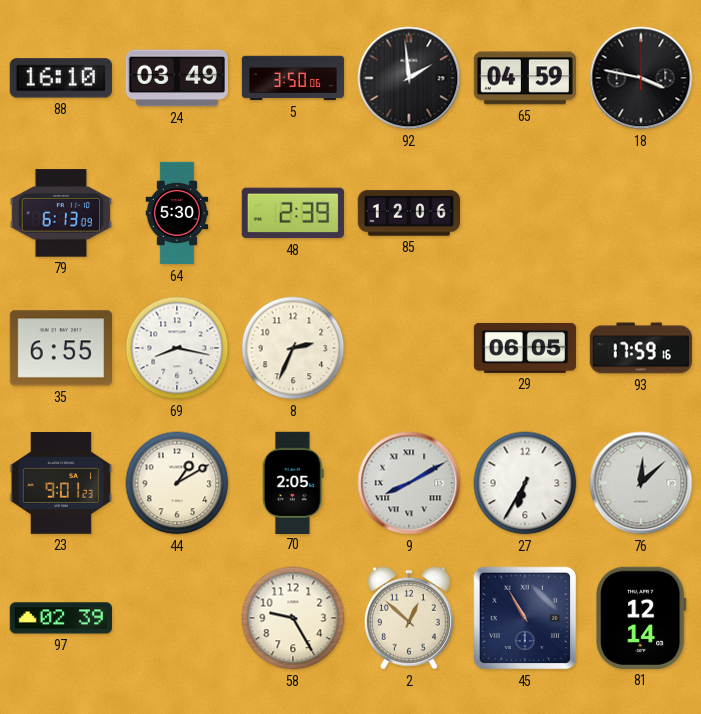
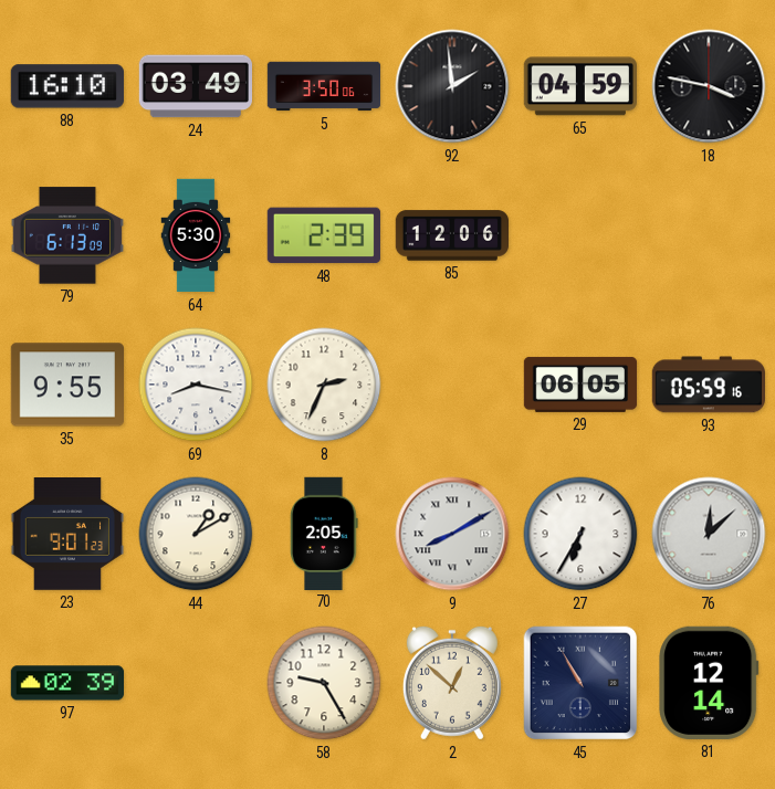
35: 6:55 -> 9:55 (66, 385)
93: 17:59 -> 05:59 (708, 385)
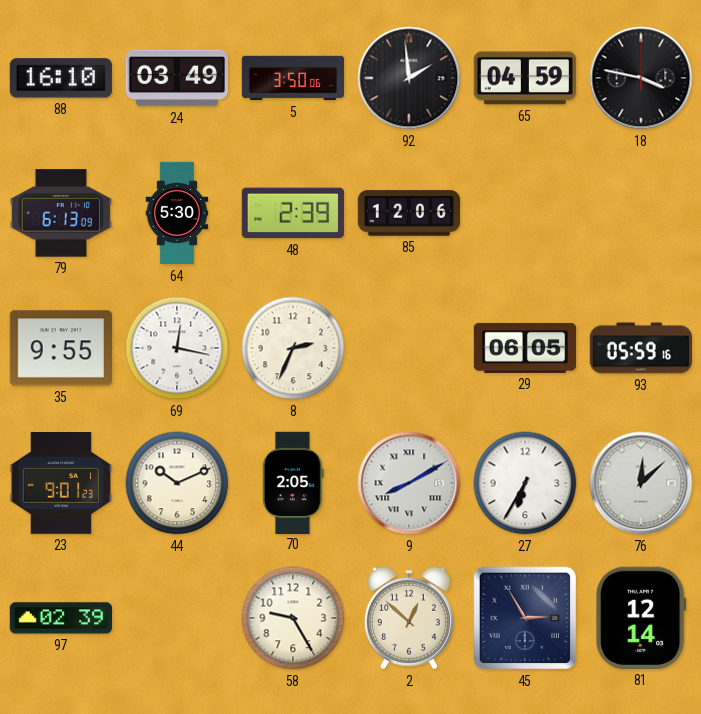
69: 8:17 -> 12:17 (177, 348)
44: 1:10 -> 10:11 (177, 483)
45: 10:55 -> 2:55 (525, 618)
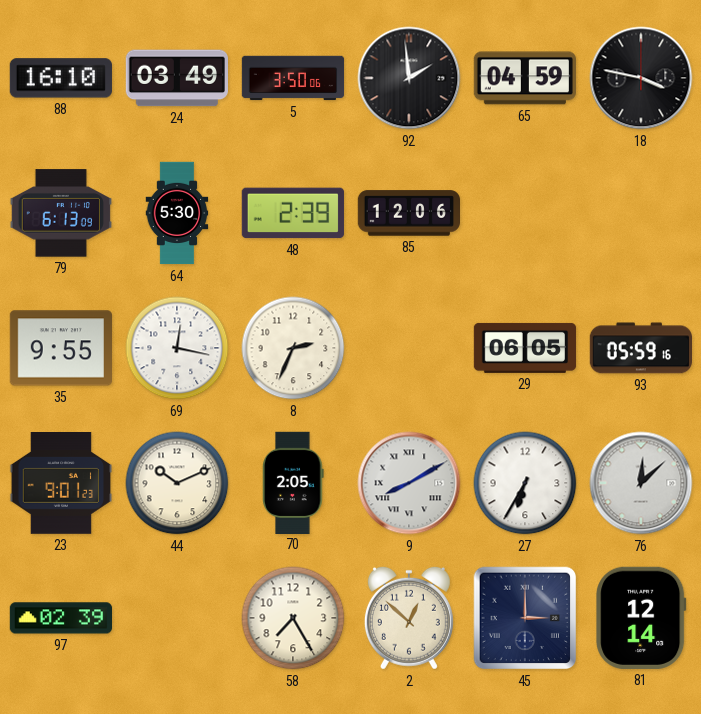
58: 9:25 -> 7:25 (293, 618)
45: 2:55 -> 3:00 (525, 618)
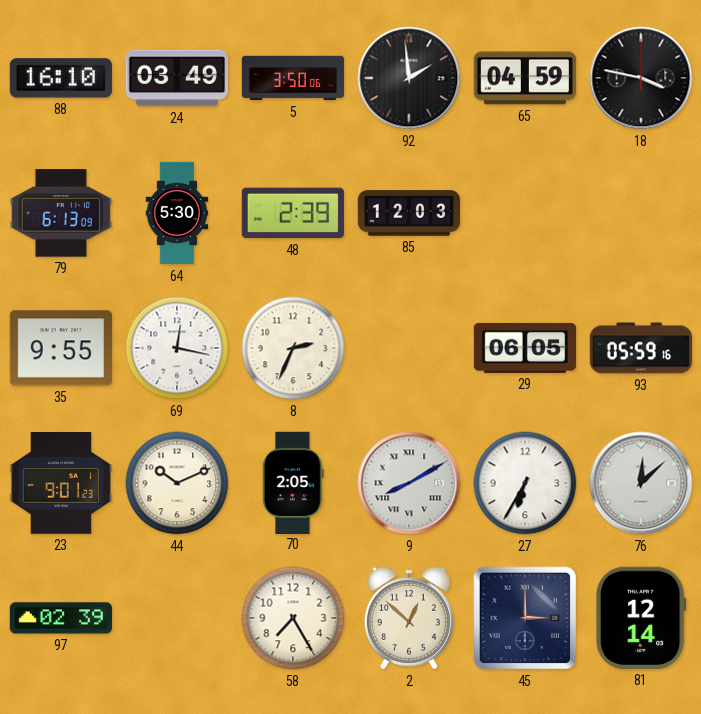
85: 12:06 -> 12:03 (408, 213)
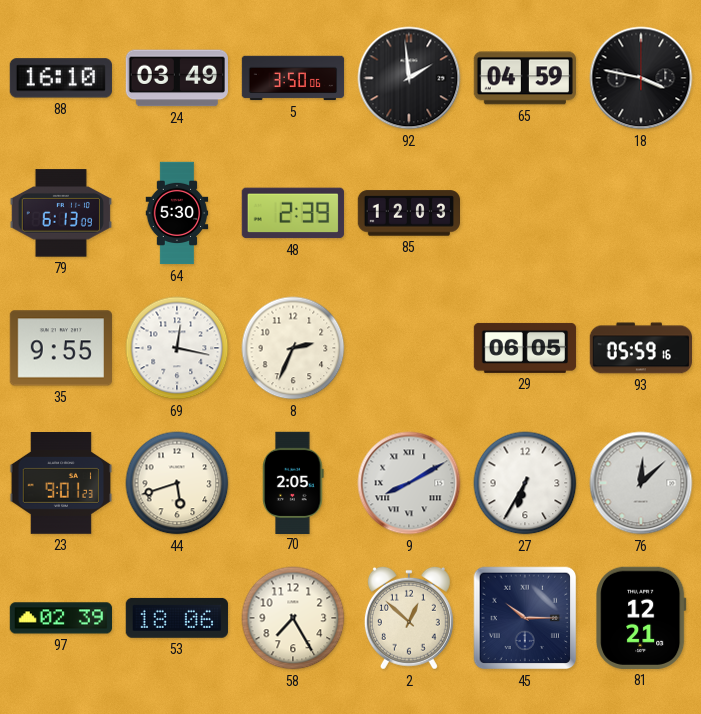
44: 10:11 -> 5:42 (177, 483)
53: none -> 18:06 (177, 618)
45: 3:00 -> 10:15 (525, 618)
81: 12:14 -> 12:21 (641, 618)
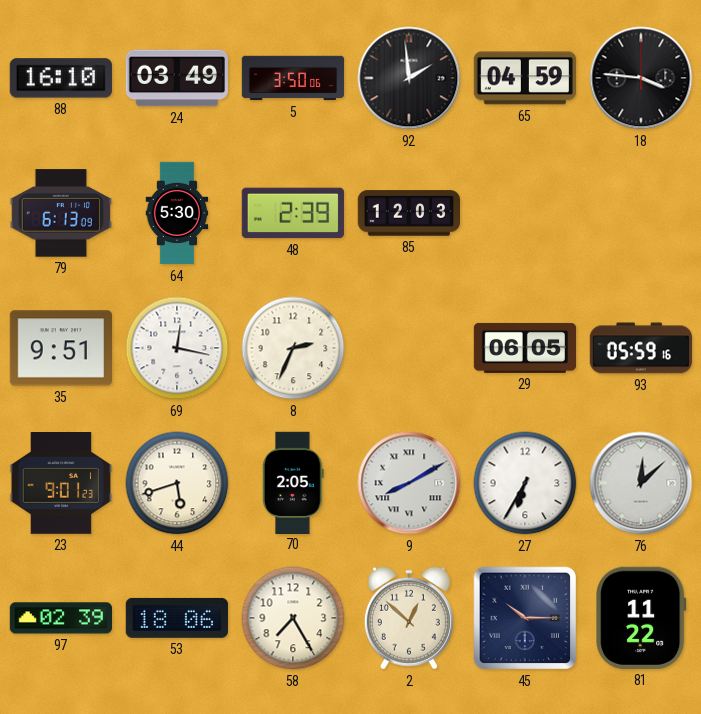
18: 3:47 -> 3:46 (641, 78)
35: 9:55 -> 9:51 (60, 348)
81: 12:21 -> 11:22 (641, 618)
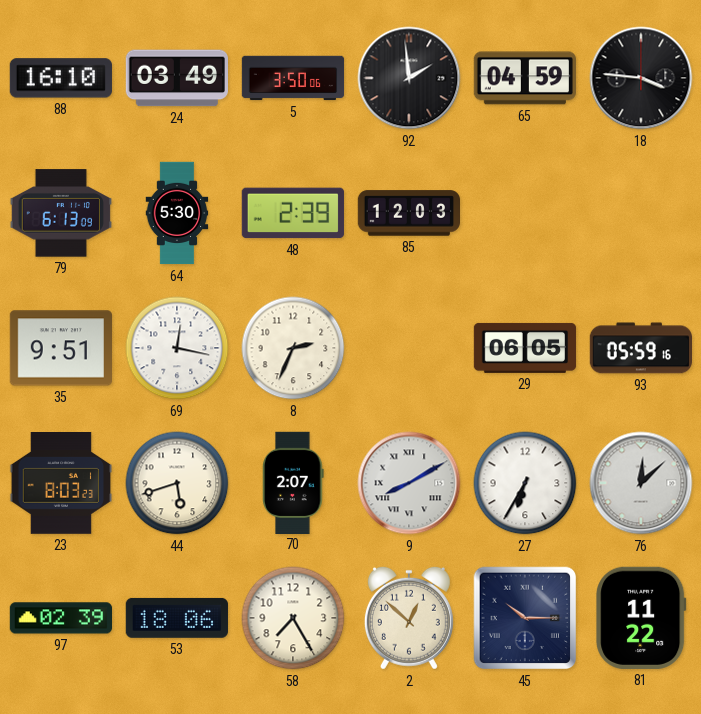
23: 9:01 -> 8:03 (60, 484)
70: 2:05 -> 2:07 (293, 482)
